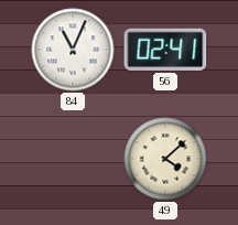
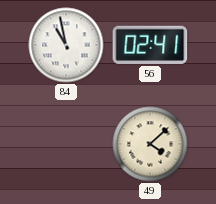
84: 11:04 -> 10:58 (66, 45)
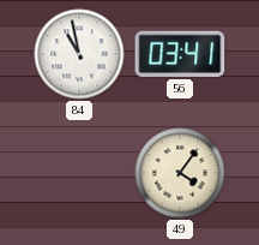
56: 02:41 -> 03:41 (180, 54)
49: 4:08 -> 4:06 (180, 173)
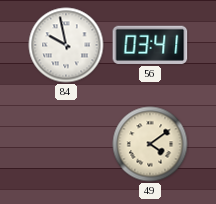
84: 10:58 -> 9:58 (66, 45)
49: 4:06 -> 4:09 (150, 144)
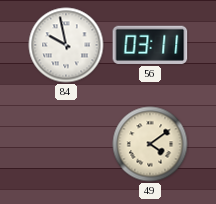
56: 03:41 -> 03:11 (150, 45)
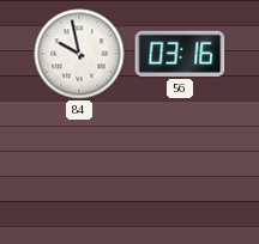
56: 03:11 -> 03:16 (180, 54)
49: 4:09 -> none (150, 144)
